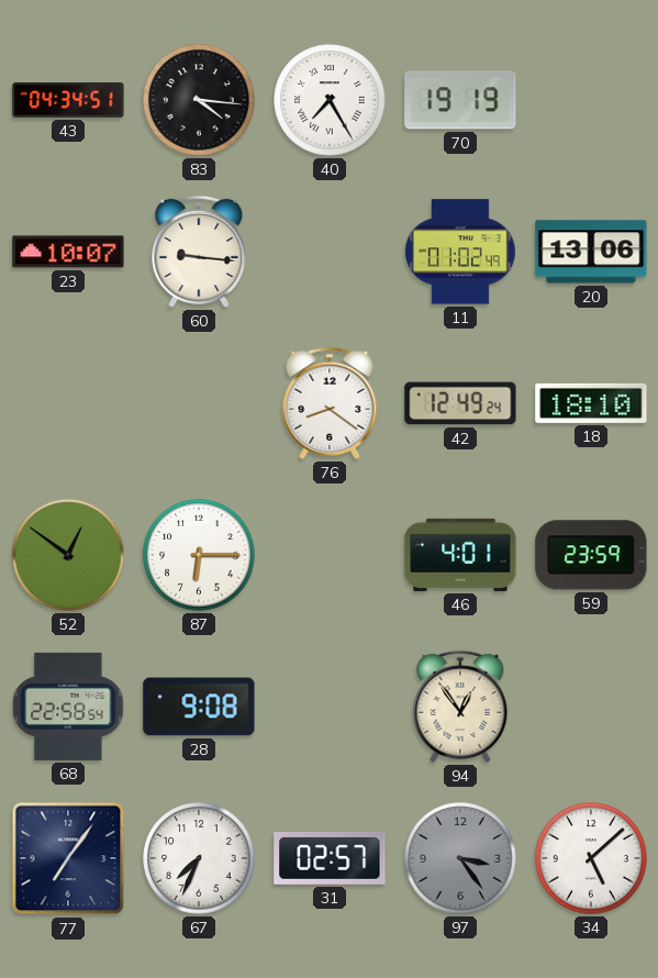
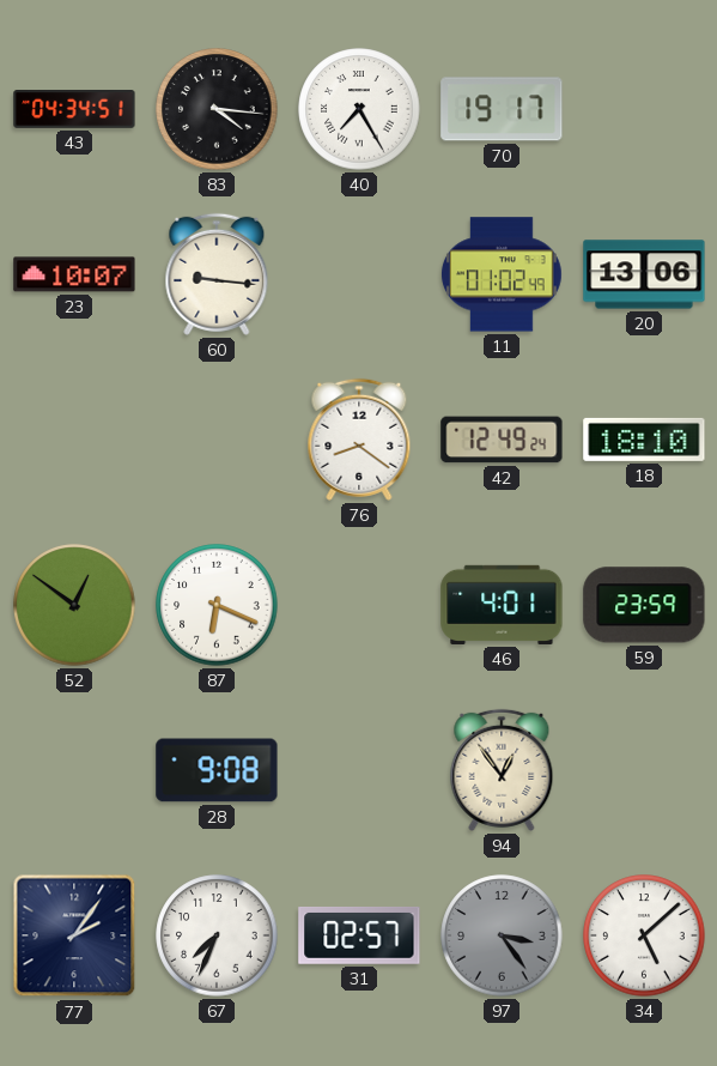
70: 19:19 -> 19:17 (502, 109)
87: 6:15 -> 6:19 (217, 605)
68: 22:58 -> none (68, 707)
77: 7:06 -> 2:06 (74, 935)
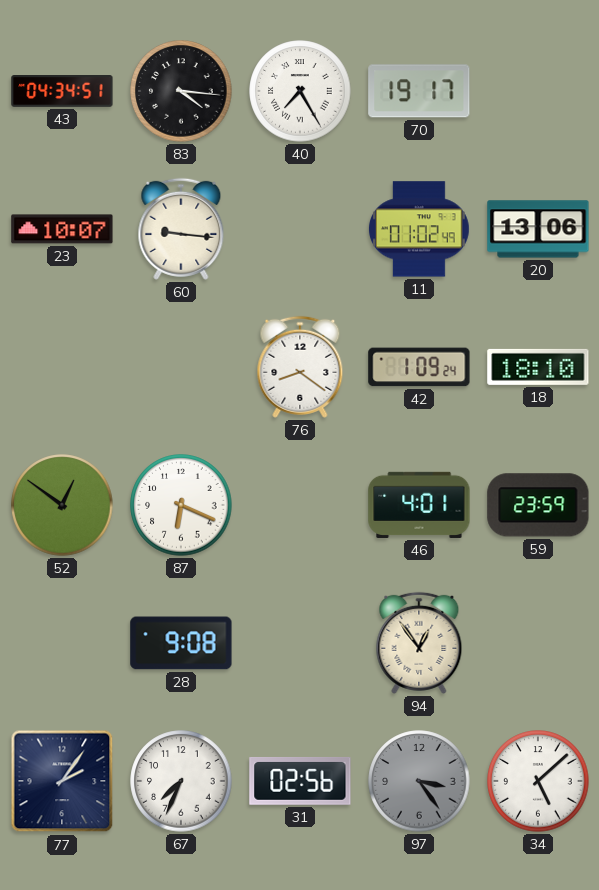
42: 12:49 -> 1:09 (419, 367)
31: 02:57 -> 02:56 (300, 781)
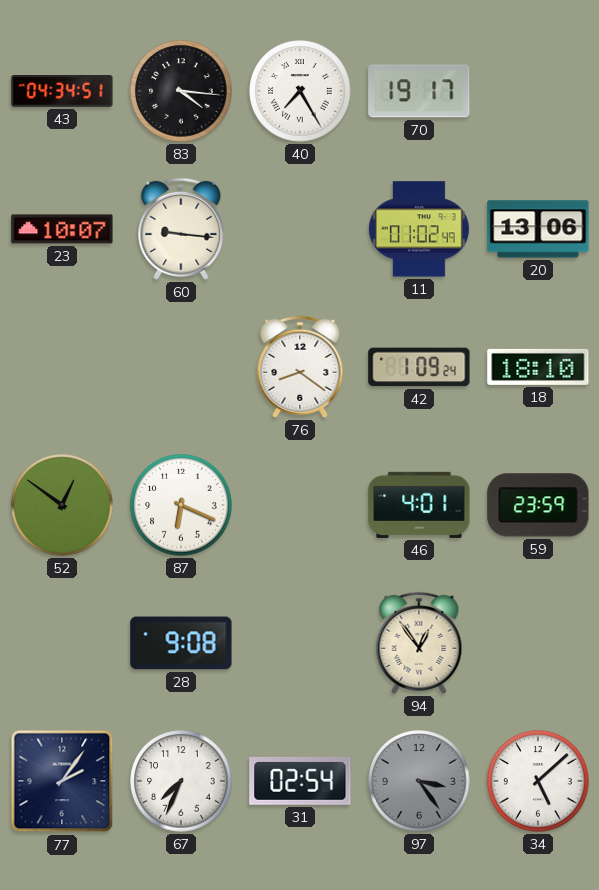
31: 02:56 -> 02:54 (300, 781)
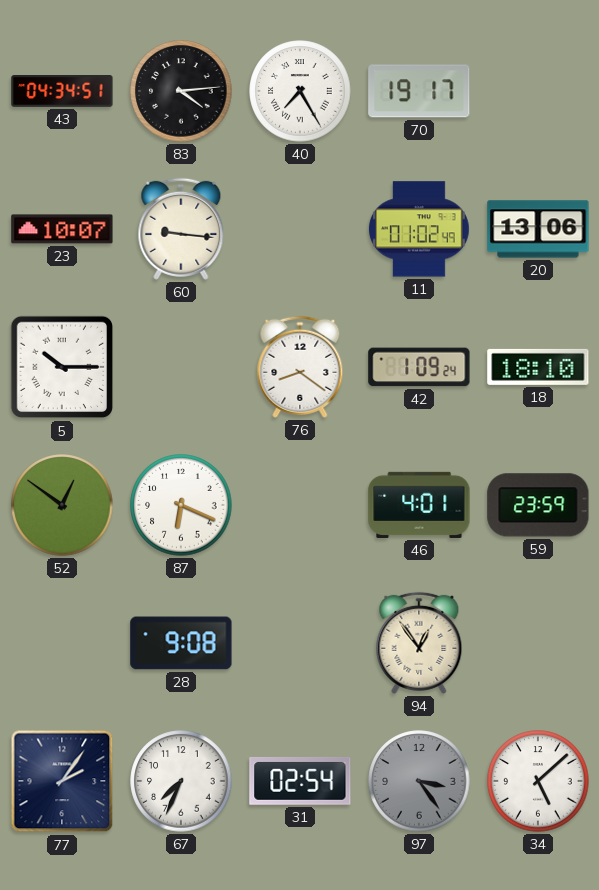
83: 4:16 -> 4:14 (181, 91)
5: none -> 10:15 (62, 367)
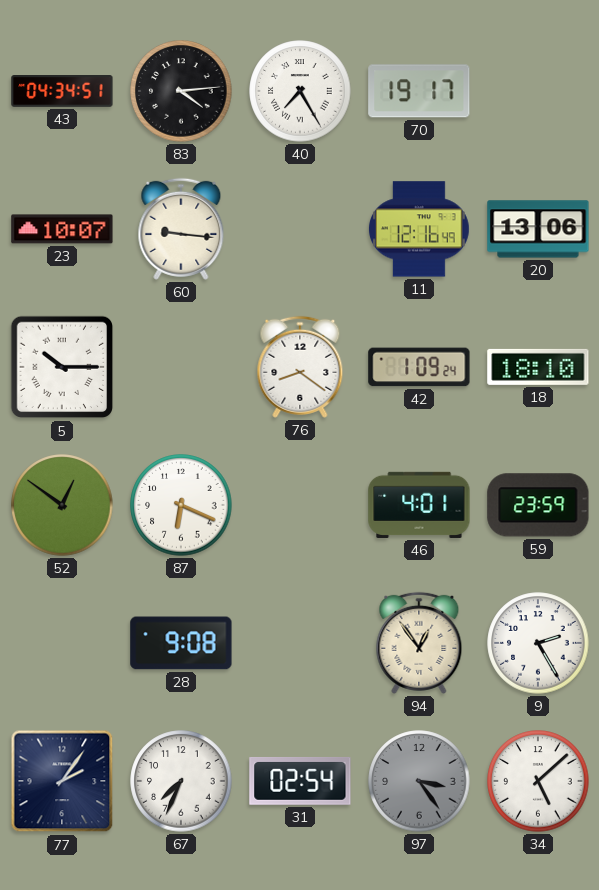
11: 01:02 -> 12:16 (419, 229)
9: none -> 2:25 (538, 643)
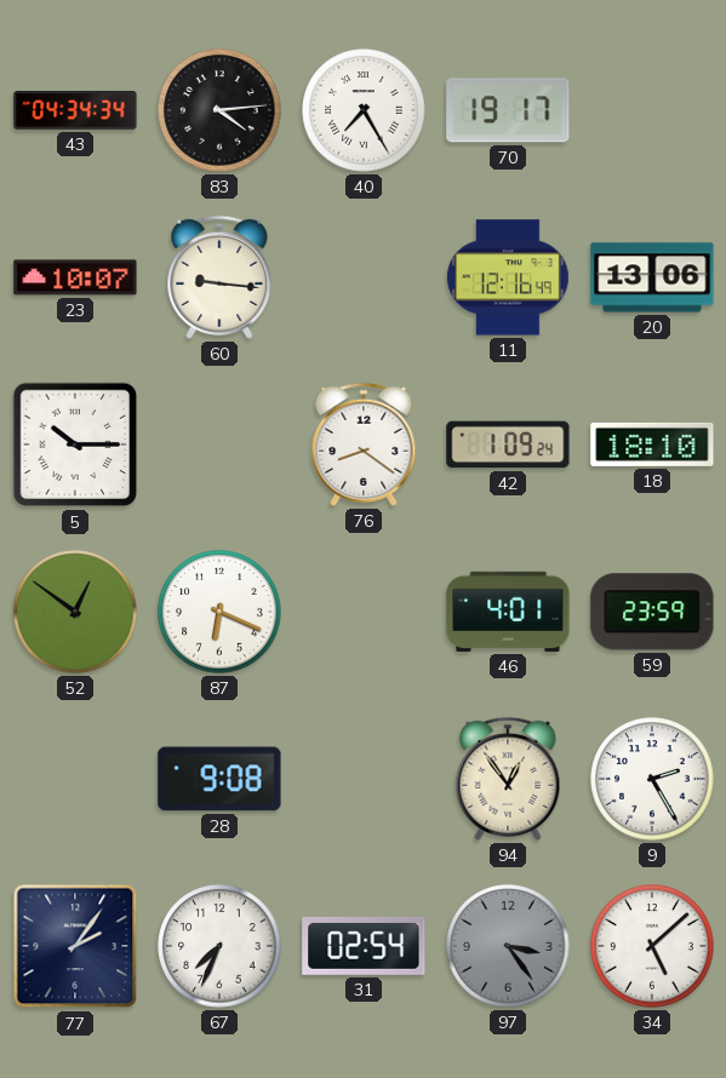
43: 04:34:51 -> 04:34:34 (75, 111)
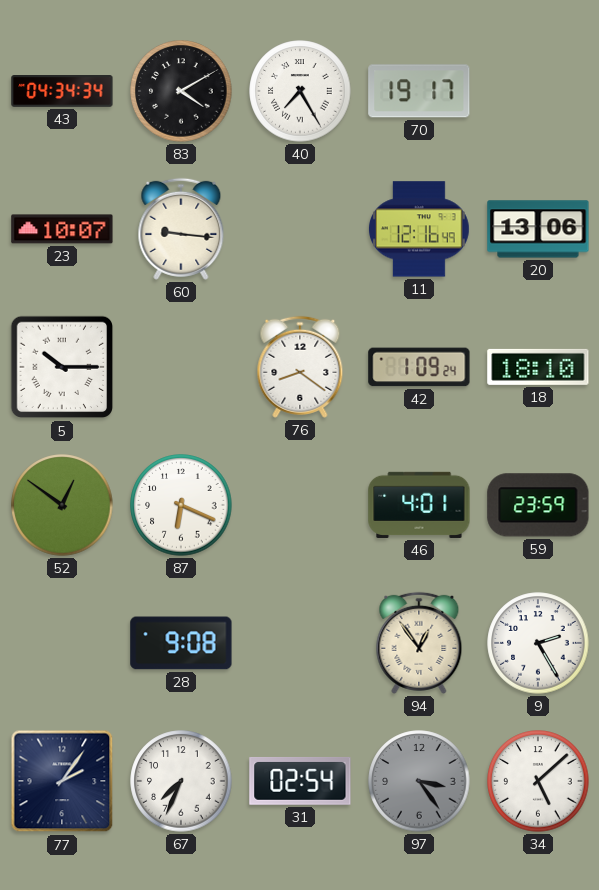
83: 4:14 -> 4:10 (181, 91)
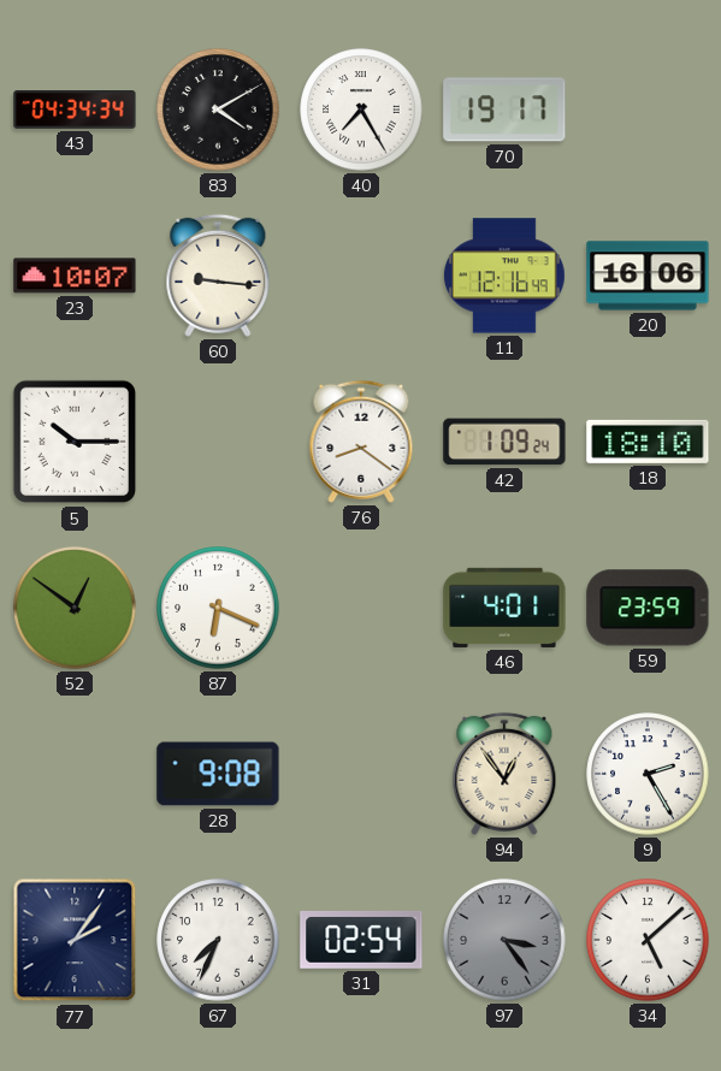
20: 13:06 -> 16:06 (648, 276)
